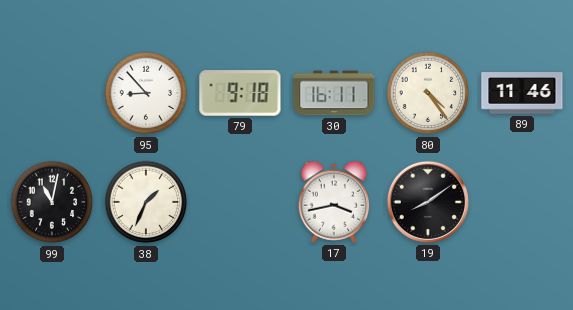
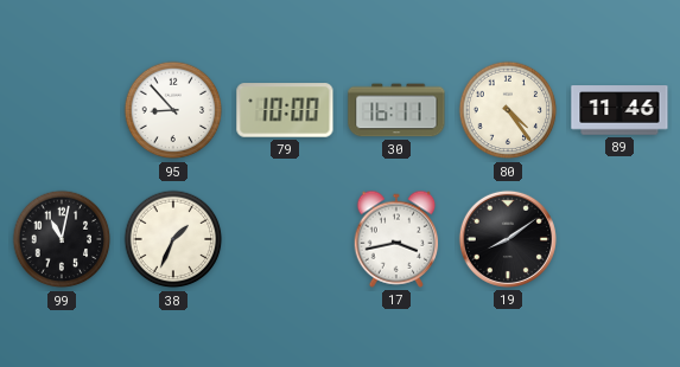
79: 9:18 -> 10:00 (285, 110)
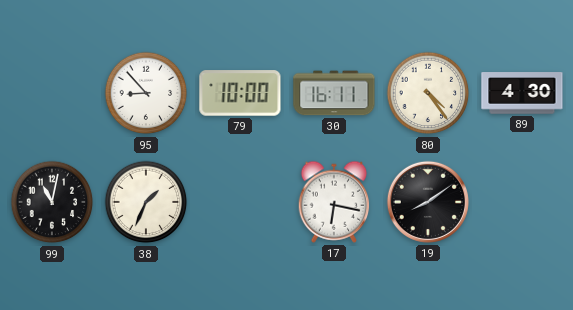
89: 11:46 -> 4:30 (522, 93)
17: 3:43 -> 6:17 (334, 202)
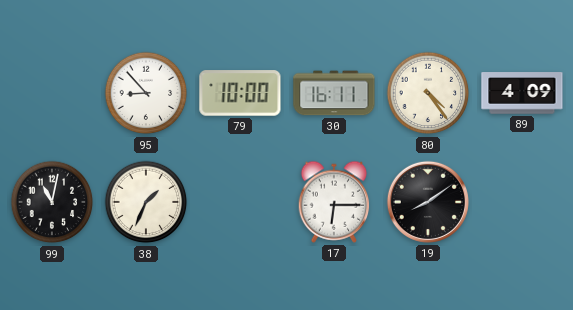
89: 4:30 -> 4:09 (522, 93)
17: 6:17 -> 6:15 (334, 202)
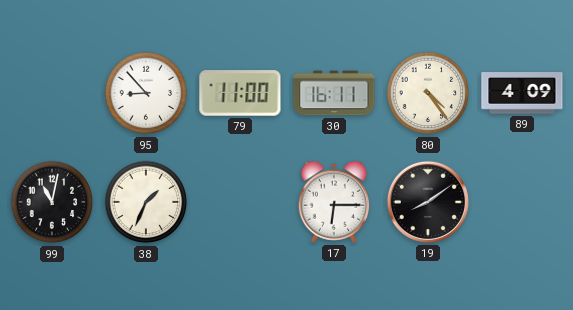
79: 10:00 -> 11:00 (240, 93)
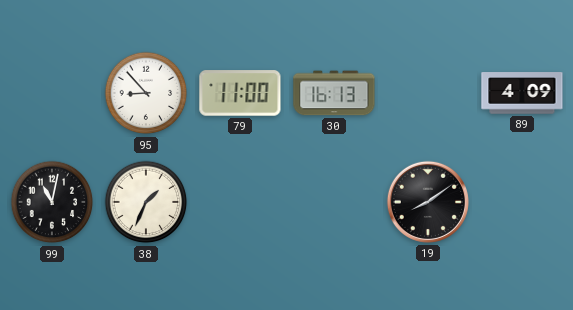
30: 16:11 -> 16:13 (334, 93)
80: 4:24 -> none (428, 93)
17: 6:15 -> none (334, 202)
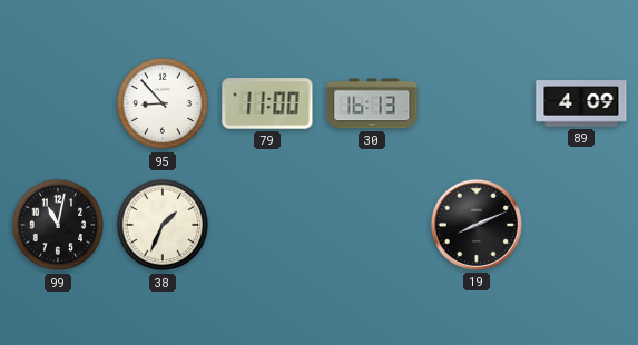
19: 8:09 -> 8:11 (477, 225)
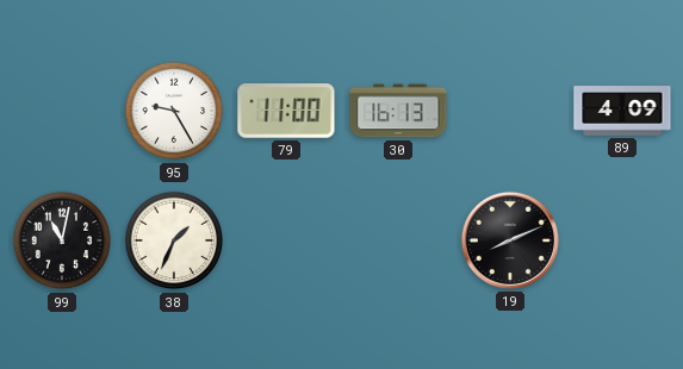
95: 8:53 -> 9:25 (174, 111)
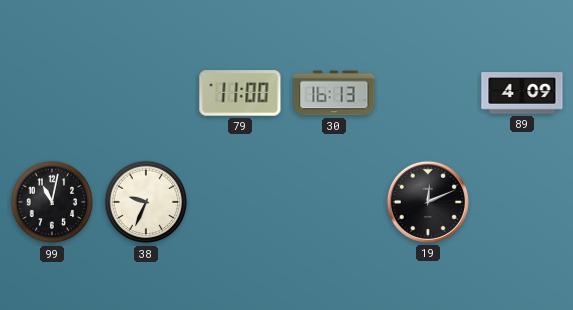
95: 9:25 -> none (174, 111)
38: 1:34 -> 9:34 (146, 202)
19: 8:11 -> 12:11 (428, 202)
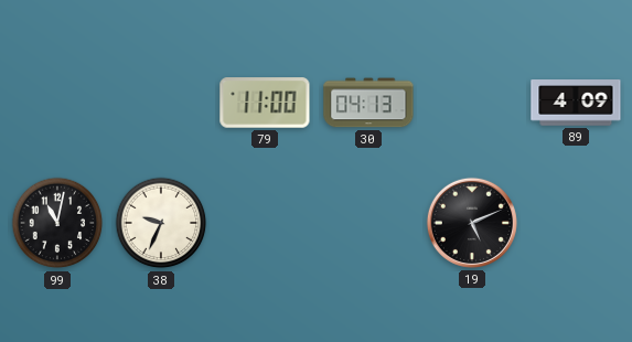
30: 16:13 -> 04:13 (368, 103)
19: 12:11 -> 5:11 (472, 223)
